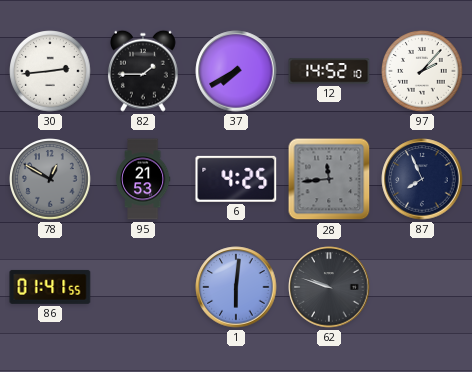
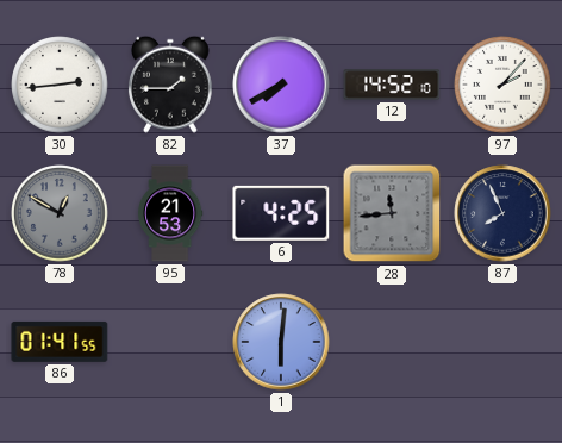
62: 9:48 -> none (329, 287)
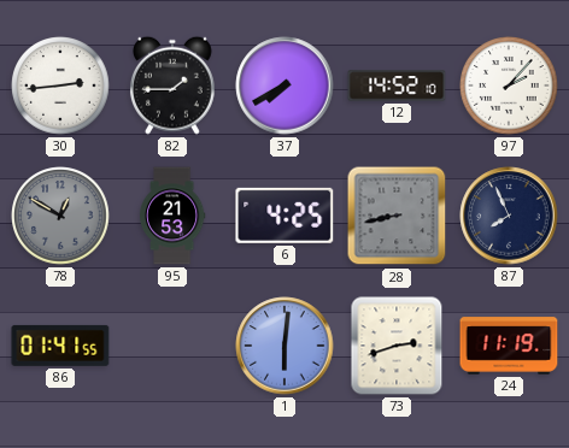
28: 11:44 -> 8:43 (397, 216)
73: none -> 2:42 (397, 346)
24: none -> 11:19 (509, 346)
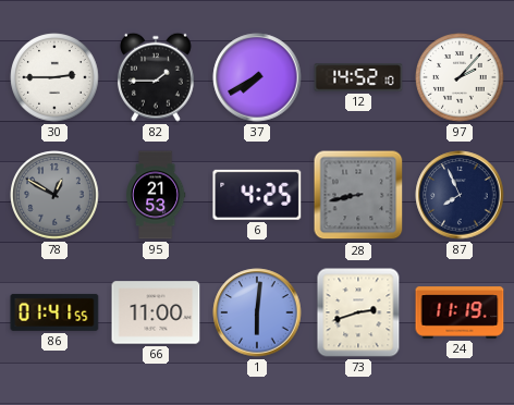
30: 2:44 -> 2:45 (54, 77)
66: none -> 11:00 (156, 312)
